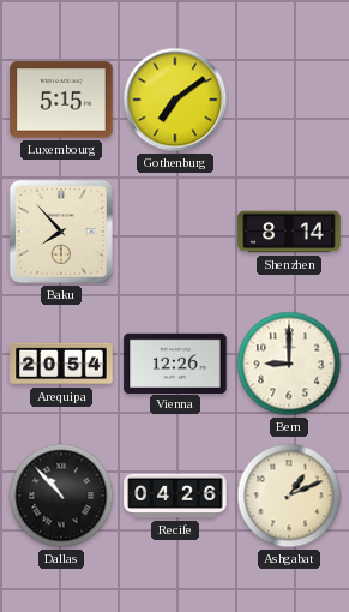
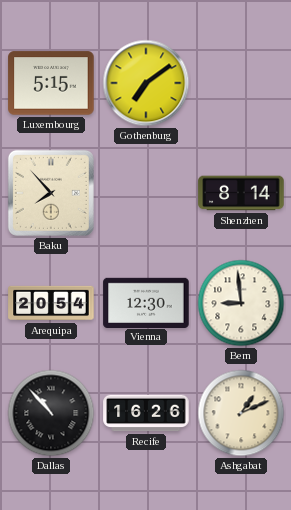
Vienna: 12:26 -> 12:30 (146, 302)
Bern: 9:00 -> 8:59 (241, 303)
Recife: 04:26 -> 16:26 (146, 413)
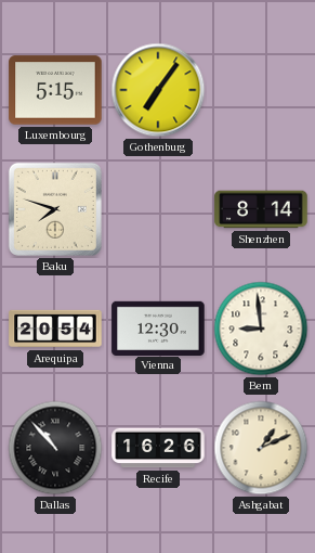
Gothenburg: 7:09 -> 7:06 (158, 90)
Baku: 7:53 -> 7:48 (55, 209)
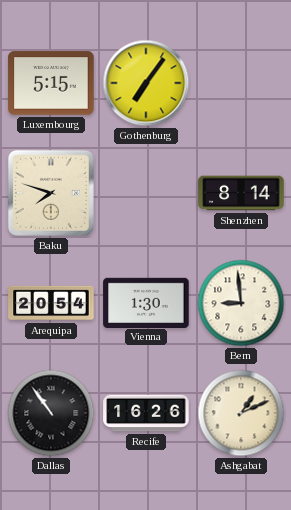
Vienna: 12:30 -> 1:30 (146, 302)
Dallas: 10:53 -> 10:54 (51, 413)
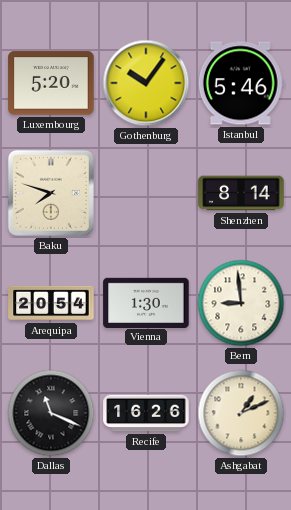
Luxembourg: 5:15 -> 5:20 (51, 83)
Gothenburg: 7:06 -> 10:06 (146, 83)
Istanbul: none -> 5:46 (241, 83)
Dallas: 10:54 -> 11:19 (51, 413)
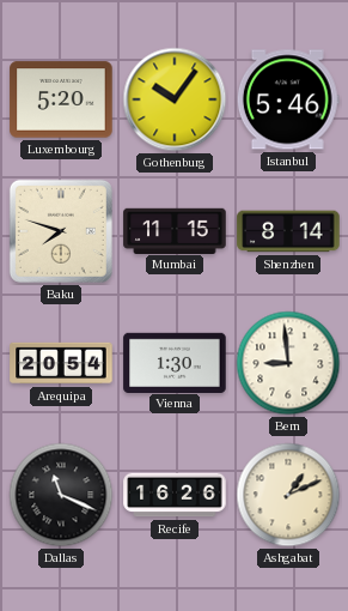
Mumbai: none -> 11:15 (175, 230)
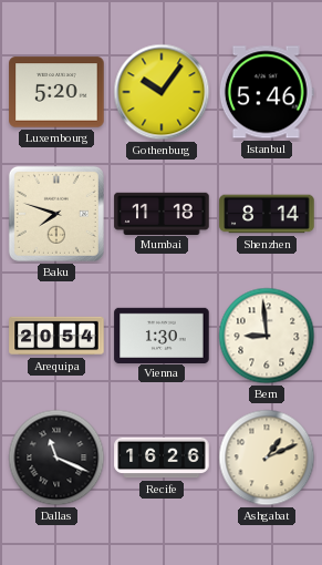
Mumbai: 11:15 -> 11:18 (162, 213)
